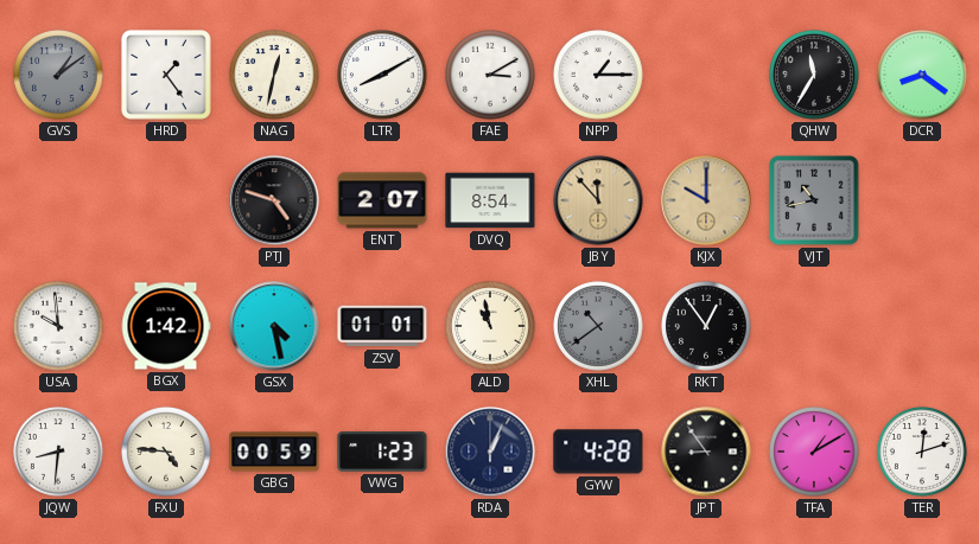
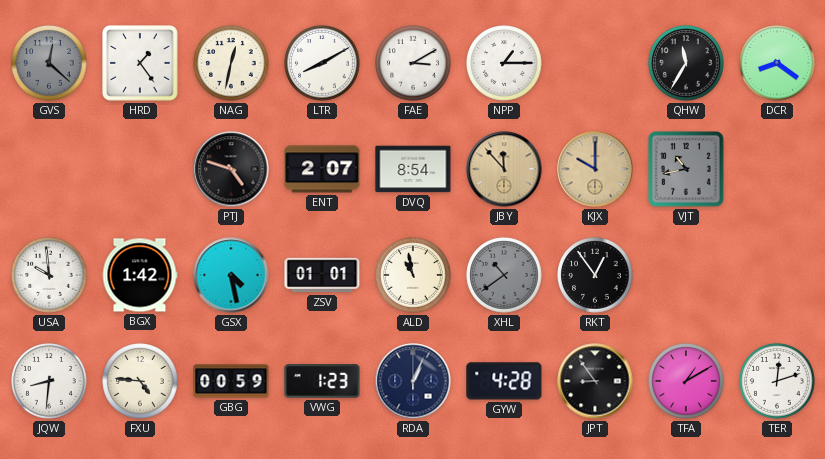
GVS: 1:09 -> 12:22 (49, 63)
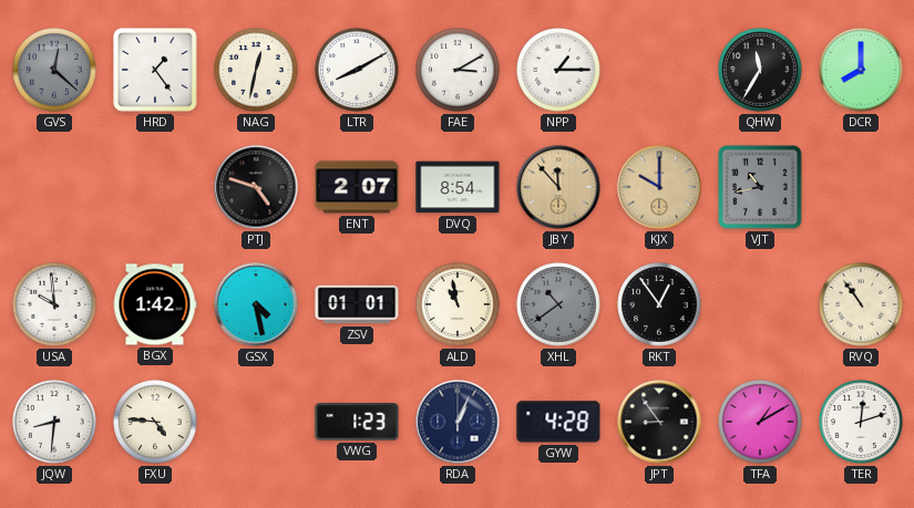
DCR: 8:21 -> 8:00 (861, 70)
RVQ: none -> 10:54 (861, 304)
GBG: 00:59 -> none (231, 381)
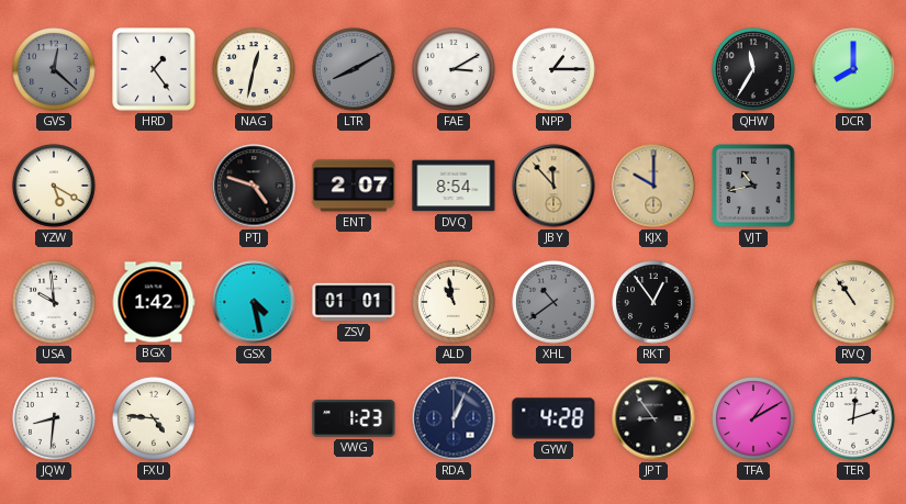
LTR dial: white -> grey (354, 69)
YZW: none -> 5:20 (54, 186)
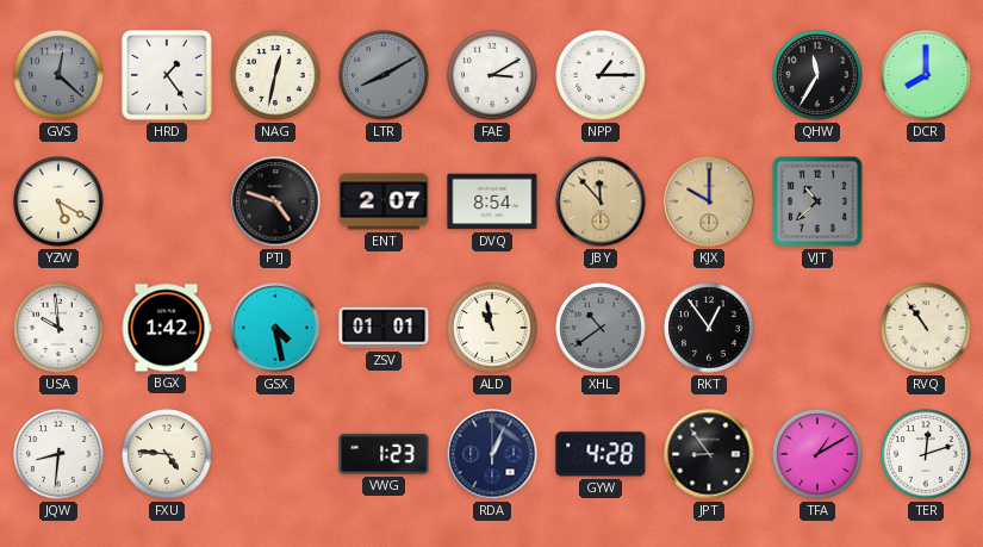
VJT: 10:43 -> 10:38 (817, 201)
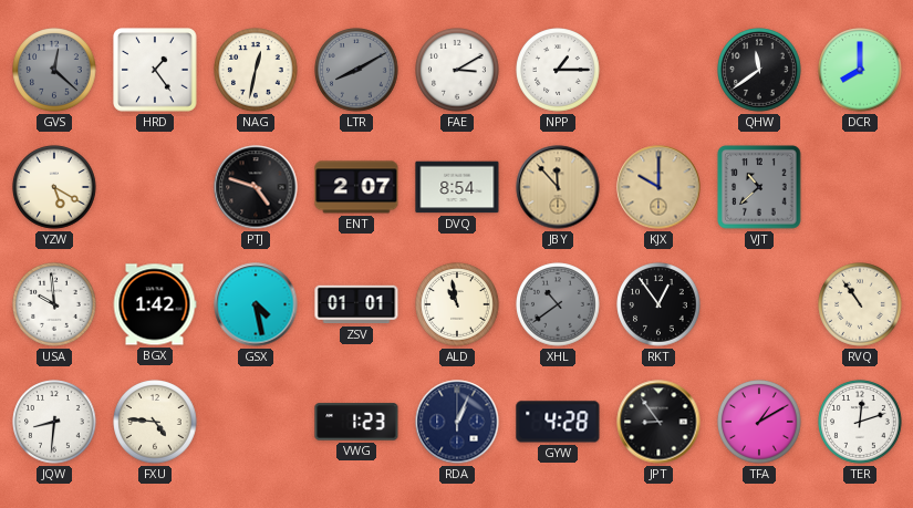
QHW: 11:35 -> 11:39 (759, 70)
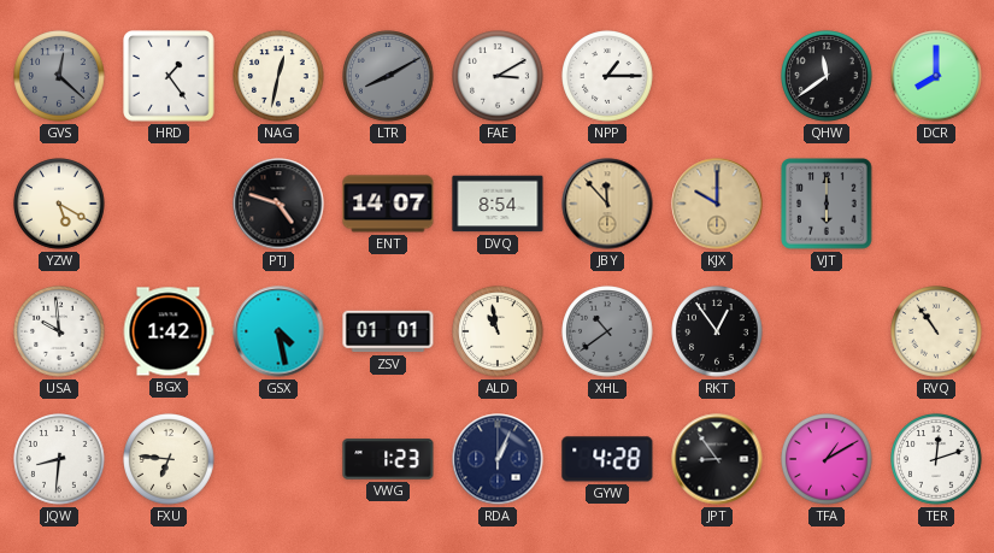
ENT: 2:07 -> 14:07 (388, 204)
VJT: 10:38 -> 6:00 (827, 204)
FXU: 4:46 -> 6:46 (169, 459)
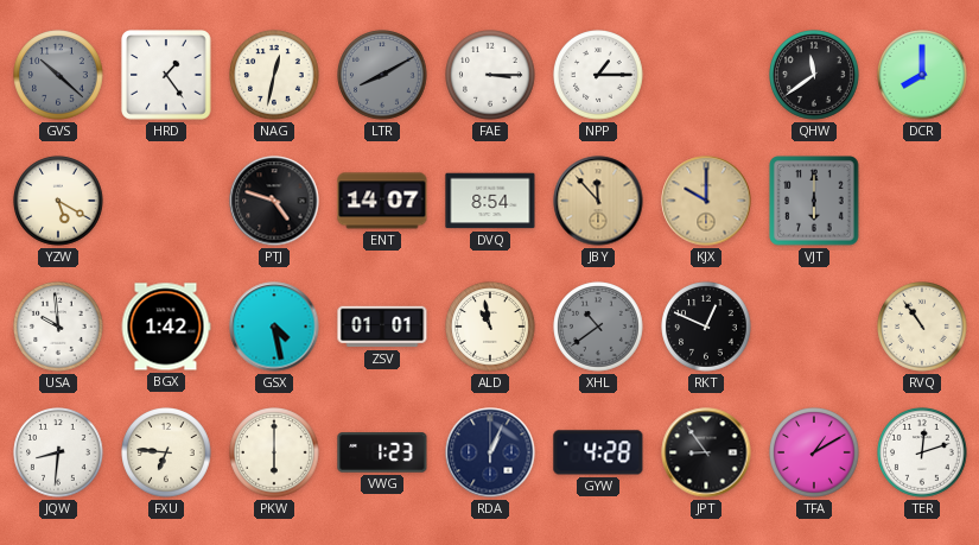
GVS: 12:22 -> 10:22 (58, 75)
FAE: 3:10 -> 3:15 (490, 75)
RKT: 12:54 -> 12:49 (706, 327)
PKW: none -> 6:00 (274, 452)
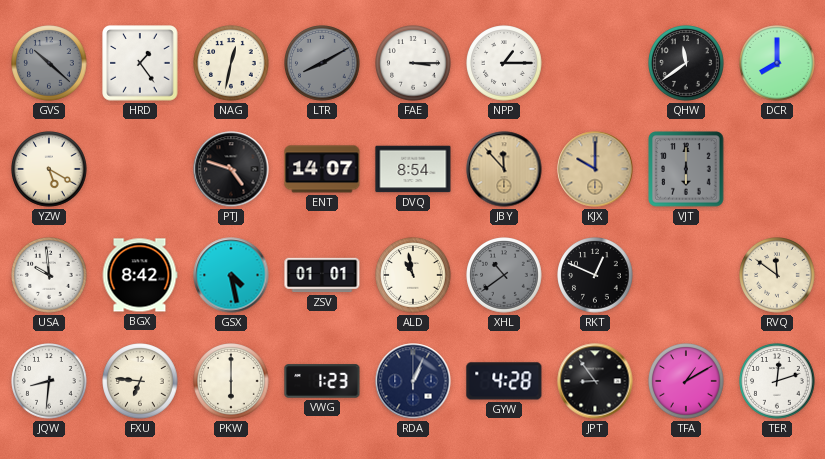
BGX: 1:42 -> 8:42 (140, 275)
RVQ: 10:54 -> 11:51 (777, 275)
